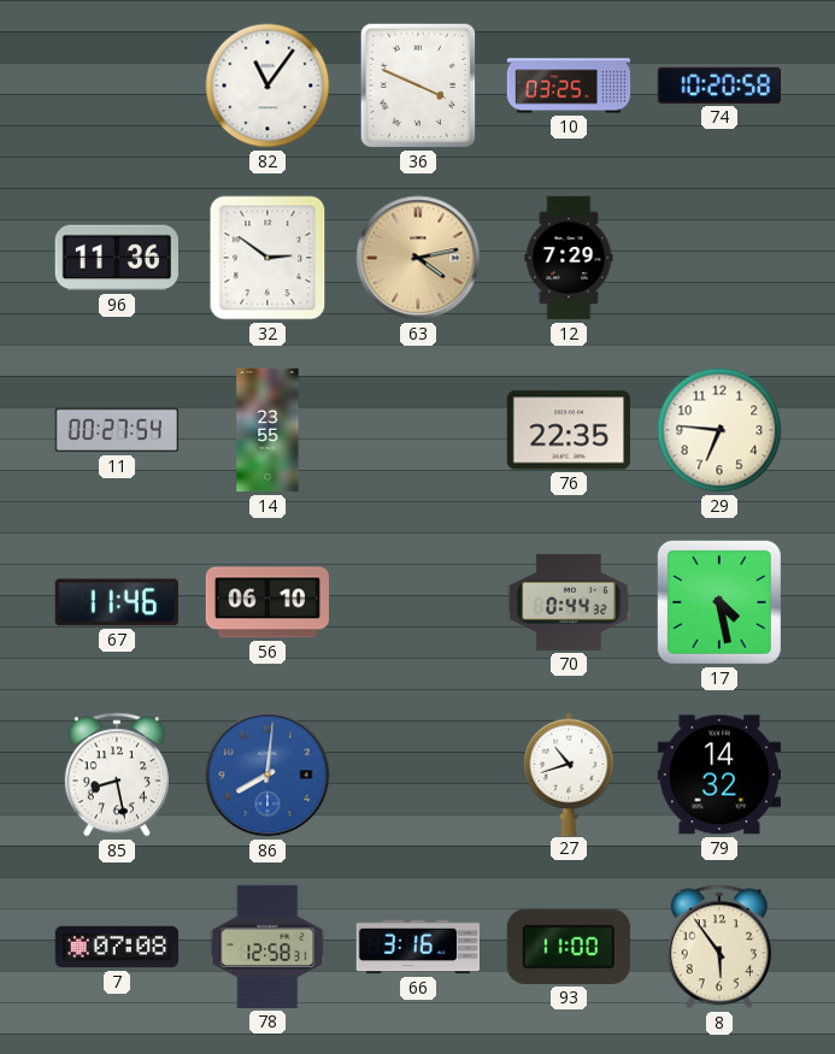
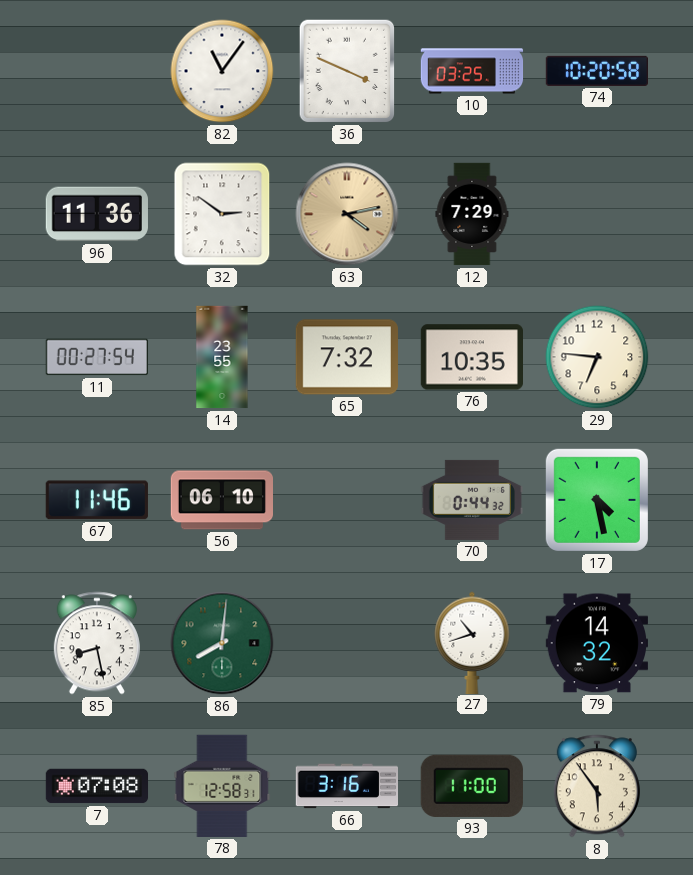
65: none -> 7:32 (347, 357)
76: 22:35 -> 10:35 (471, 357)
86 dial: blue -> green (222, 643)
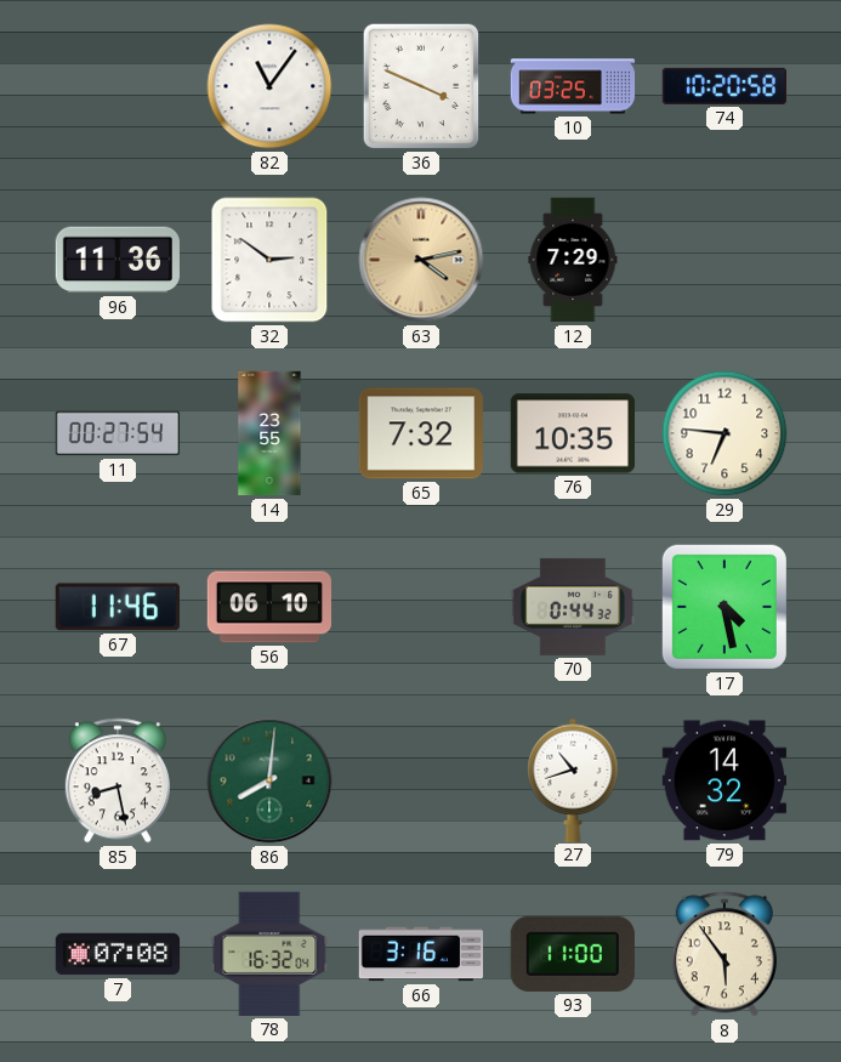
78: 12:58 -> 16:32 (269, 954)
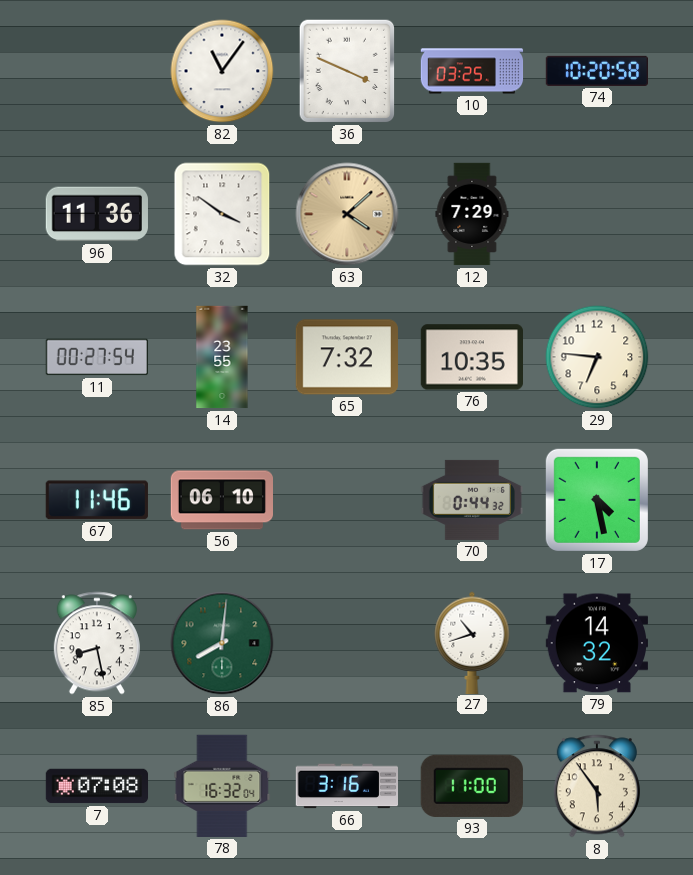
32: 2:51 -> 3:51 (222, 214)
63: 4:13 -> 4:08 (347, 214)
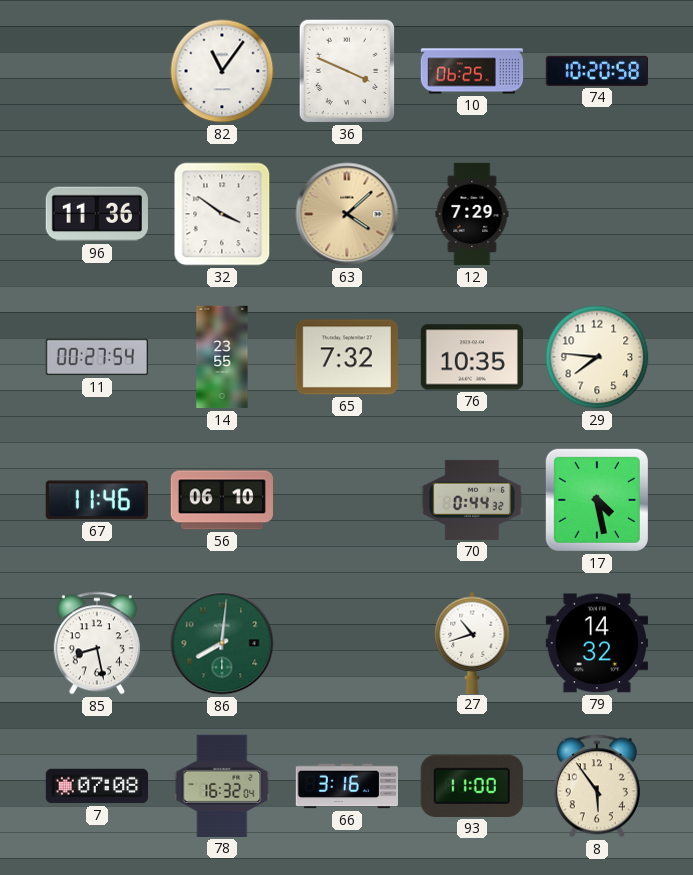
10: 03:25 -> 06:25 (472, 71)
29: 6:46 -> 7:46 (597, 357)
